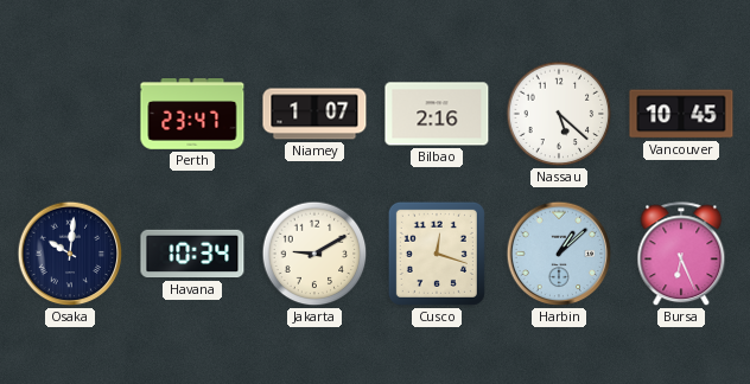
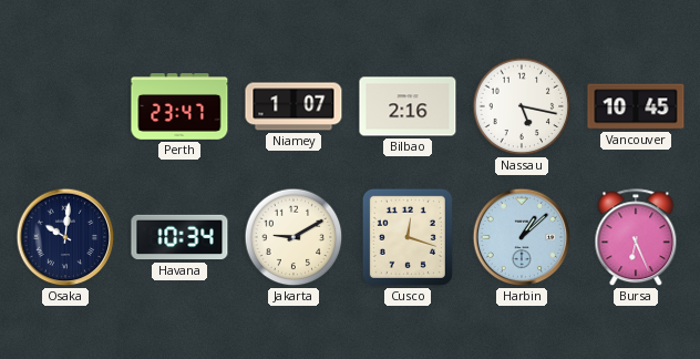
Nassau: 5:22 -> 5:17 (522, 106)
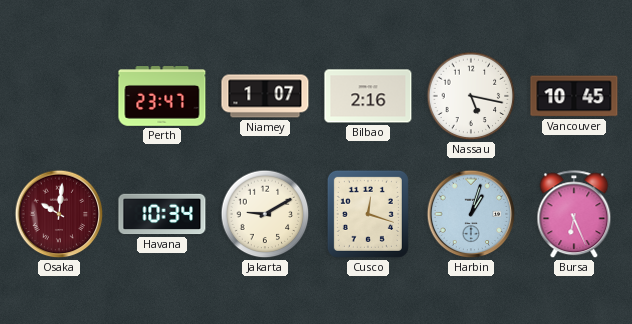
Osaka dial: navy -> burgundy (59, 214)
Harbin: 1:08 -> 1:03 (471, 214)
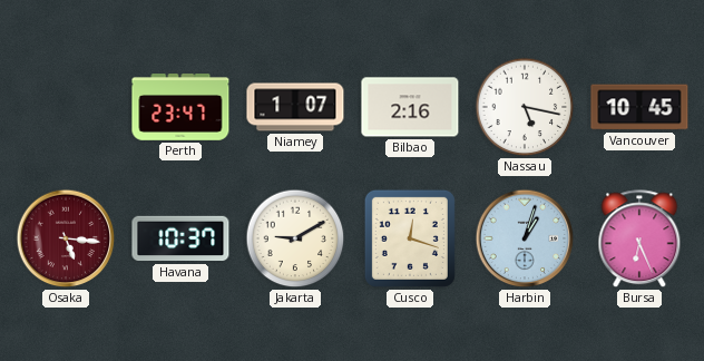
Osaka: 10:01 -> 5:16 (66, 238)
Havana: 10:34 -> 10:37 (180, 238)
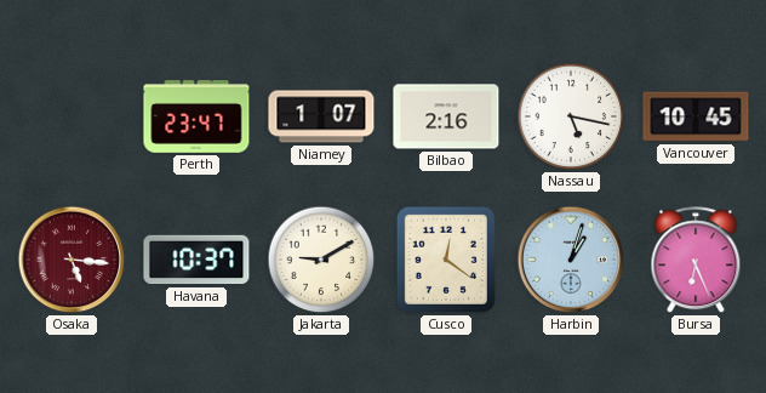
Cusco: 12:18 -> 12:21 (446, 260)
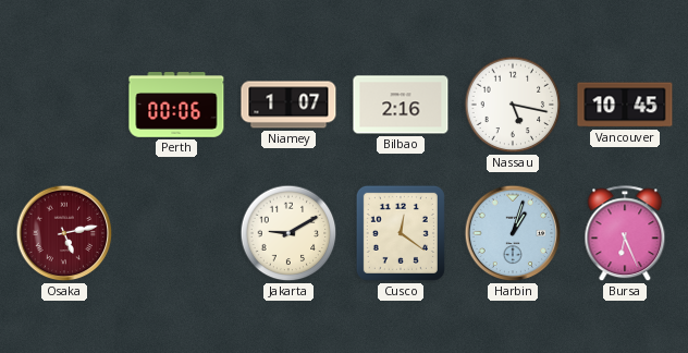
Perth: 23:47 -> 00:06 (176, 105)
Osaka: 5:16 -> 5:13 (64, 233)
Havana: 10:37 -> none (196, 260)
